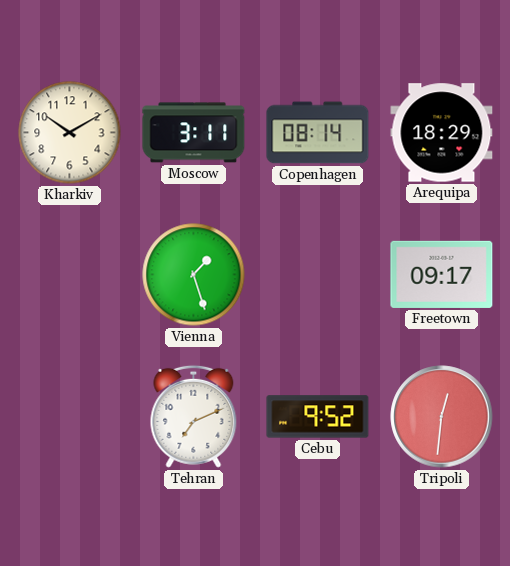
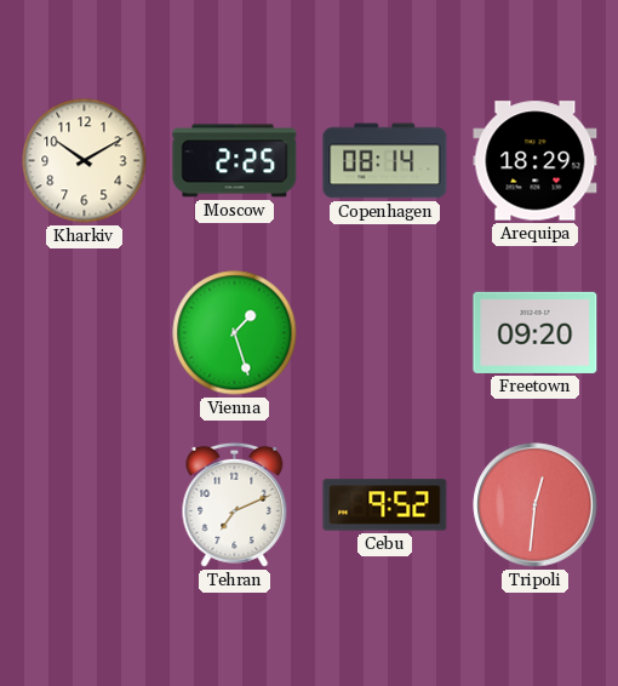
Moscow: 3:11 -> 2:25 (235, 161)
Freetown: 09:17 -> 09:20 (536, 332)
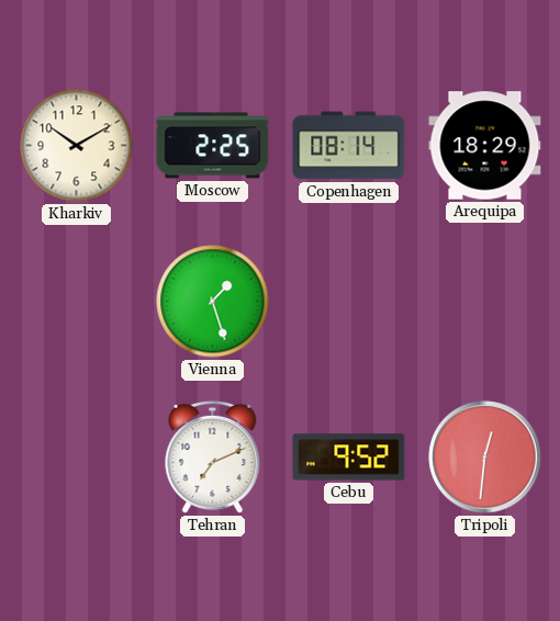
Freetown: 09:20 -> none (536, 332)
